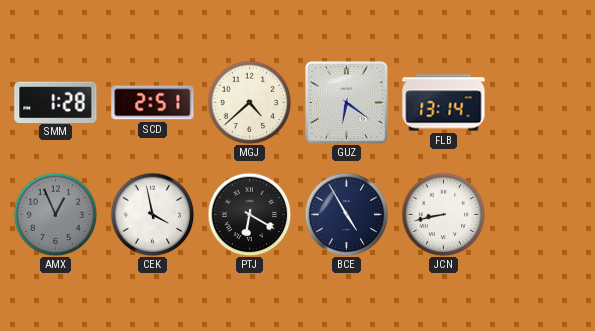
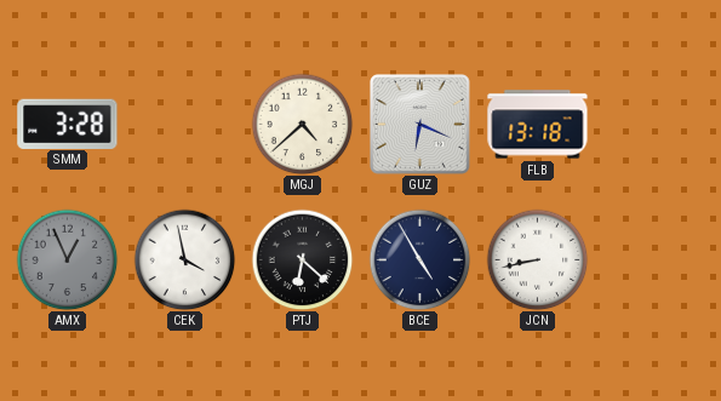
SMM: 1:28 -> 3:28 (68, 124)
SCD: 2:51 -> none (153, 103)
GUZ: 6:21 -> 6:19 (420, 125)
FLB: 13:14 -> 13:18 (538, 125)
PTJ: 6:20 -> 6:22 (302, 259)
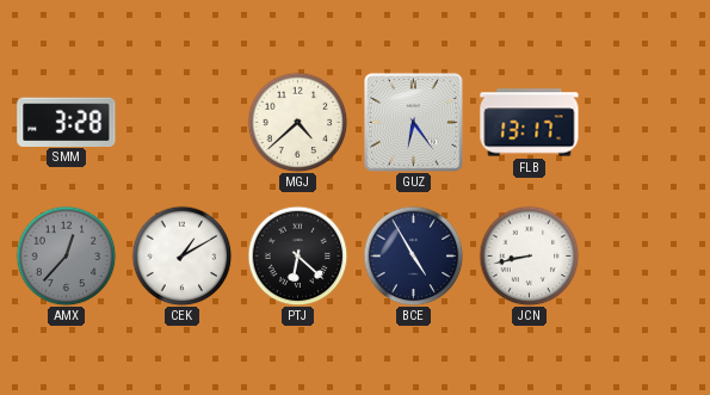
GUZ: 6:19 -> 6:24 (414, 123)
FLB: 13:18 -> 13:17 (530, 123)
AMX: 12:56 -> 12:37 (66, 255)
CEK: 3:58 -> 1:10 (181, 255)
